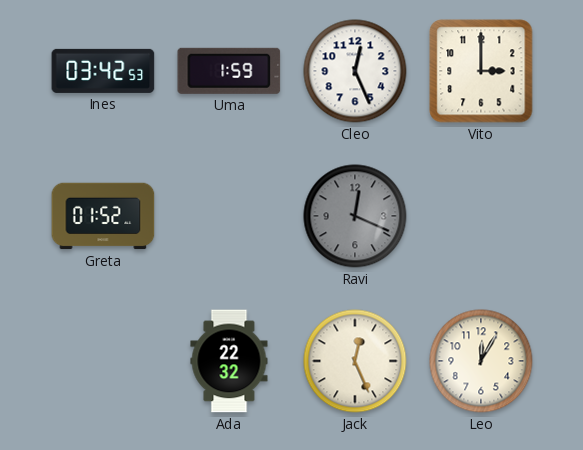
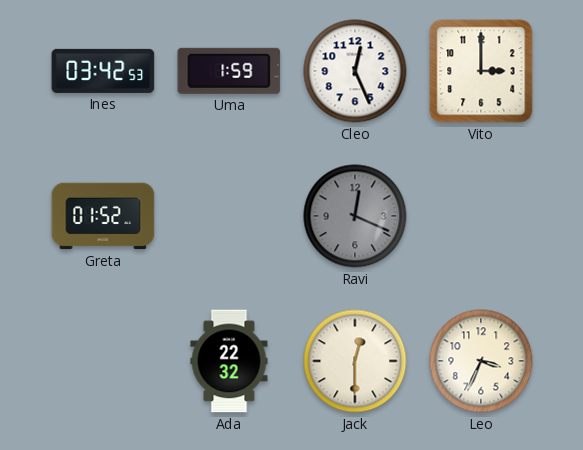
Jack: 12:26 -> 12:30 (355, 361)
Leo: 12:05 -> 3:34 (481, 361)
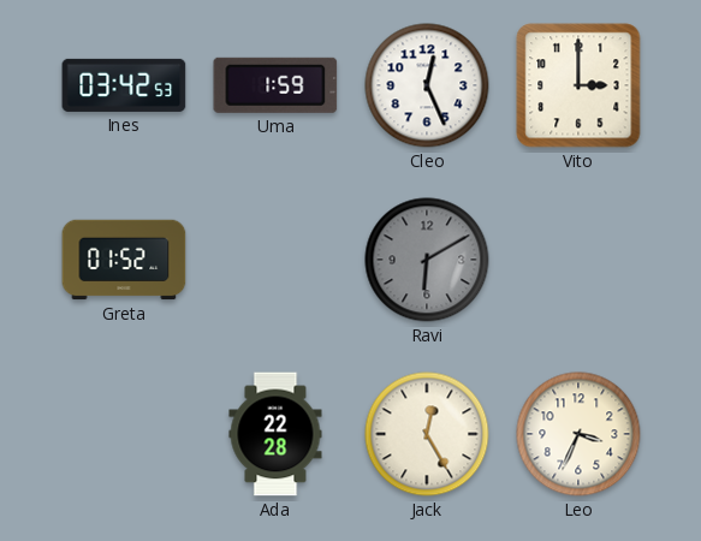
Ravi: 12:19 -> 6:10 (427, 260)
Ada: 22:32 -> 22:28 (275, 434)
Jack: 12:30 -> 12:25 (427, 434)
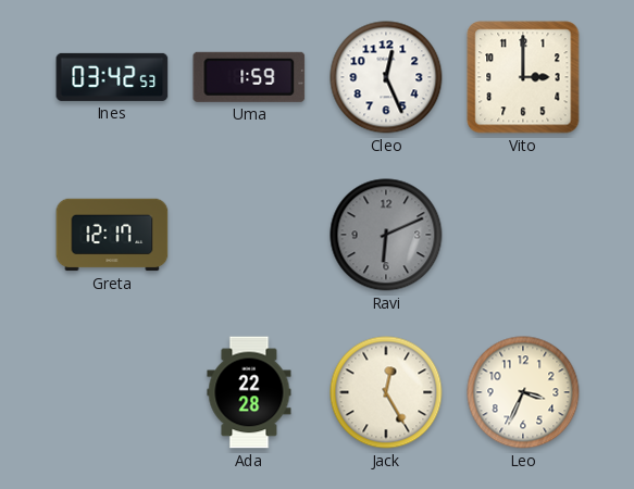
Greta: 01:52 -> 12:17 (112, 235)
Ravi: 6:10 -> 6:11 (386, 235)
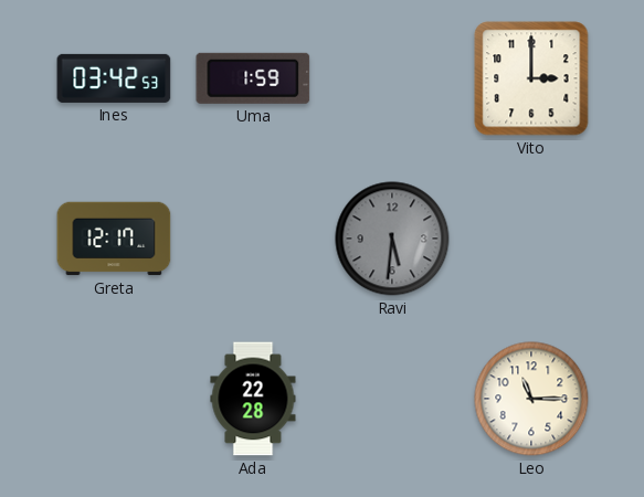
Cleo: 12:26 -> none (386, 77)
Ravi: 6:11 -> 5:31 (392, 239)
Jack: 12:25 -> none (386, 392)
Leo: 3:34 -> 11:15 (531, 399)
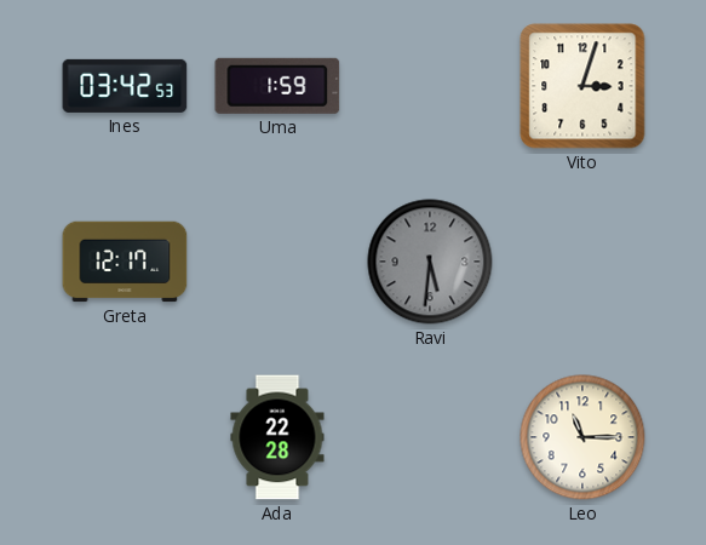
Vito: 3:00 -> 3:03 (582, 86)
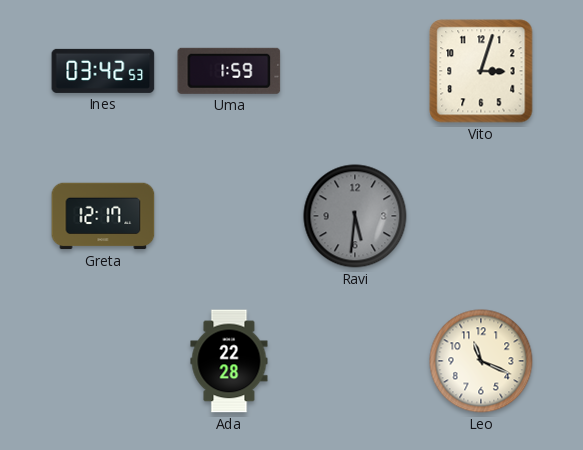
Leo: 11:15 -> 11:19 (481, 361)
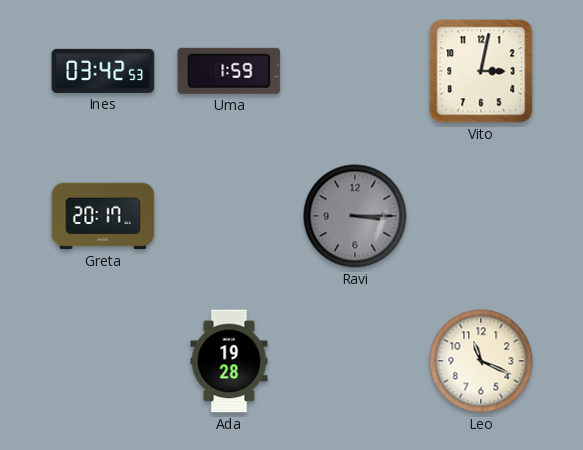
Vito: 3:03 -> 3:02 (481, 71)
Greta: 12:17 -> 20:17 (103, 216)
Ravi: 5:31 -> 3:15 (355, 216)
Ada: 22:28 -> 19:28 (229, 361)
